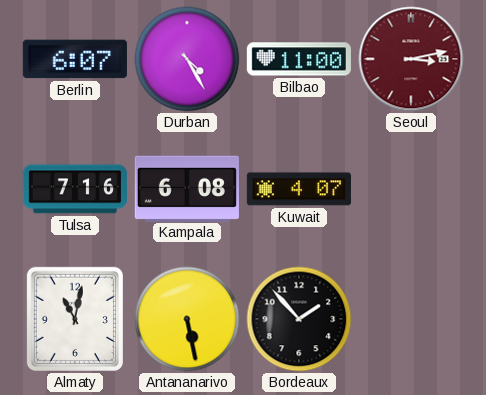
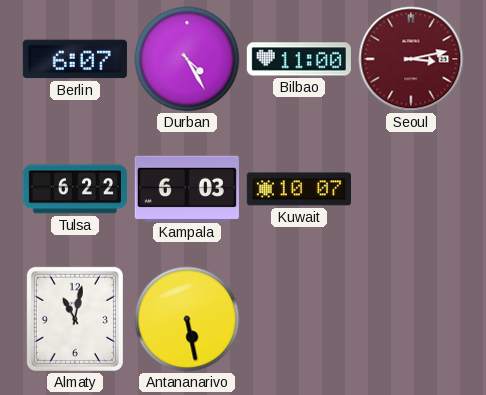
Tulsa: 7:16 -> 6:22 (75, 189)
Kampala: 6:08 -> 6:03 (187, 188)
Kuwait: 4:07 -> 10:07 (299, 189)
Bordeaux: 1:53 -> none (299, 319)
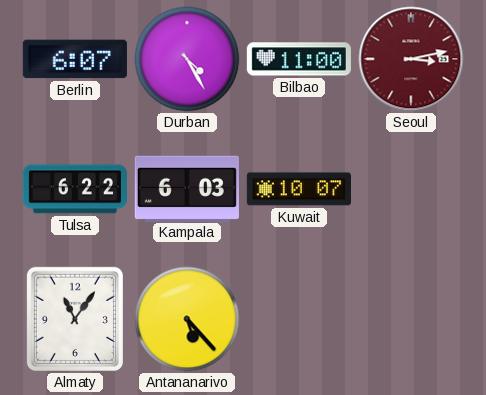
Almaty: 11:02 -> 11:06 (75, 319)
Antananarivo: 5:28 -> 5:23 (187, 319)
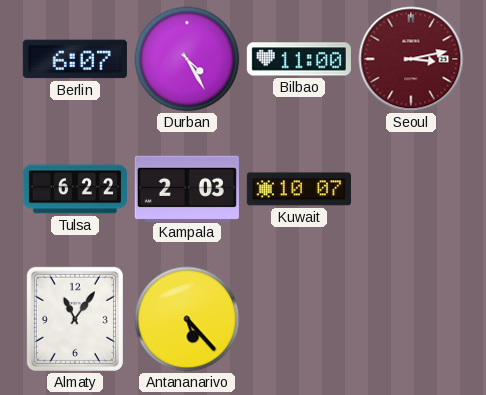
Kampala: 6:03 -> 2:03 (187, 188)
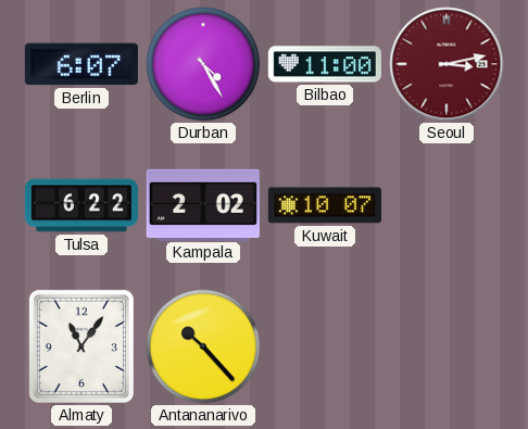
Kampala: 2:03 -> 2:02 (203, 204)
Antananarivo: 5:23 -> 10:23 (203, 346)
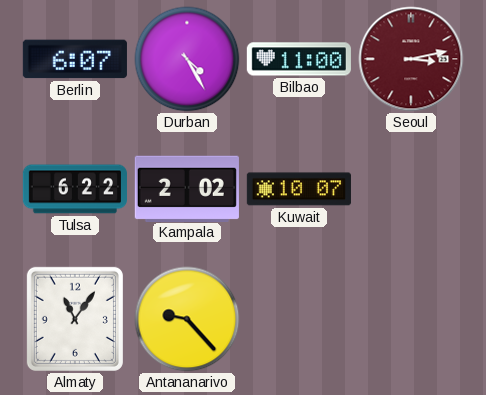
Antananarivo: 10:23 -> 9:23 (187, 319)
